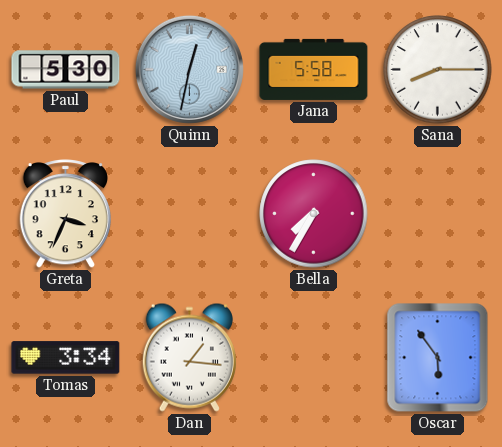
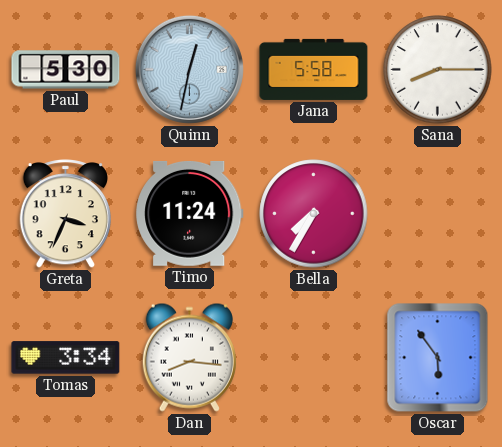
Timo: none -> 11:24 (190, 213)
Dan: 1:16 -> 8:16 (189, 357)
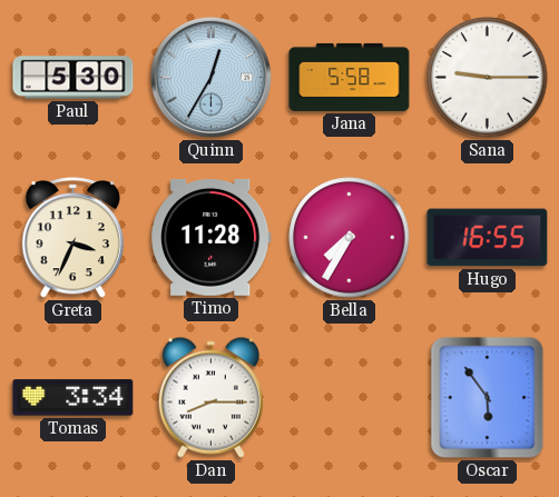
Quinn: 12:32 -> 12:35 (210, 77)
Sana: 8:15 -> 9:15 (488, 78)
Timo: 11:24 -> 11:28 (212, 237)
Hugo: none -> 16:55 (488, 238)
Dan: 8:16 -> 8:15 (210, 397)
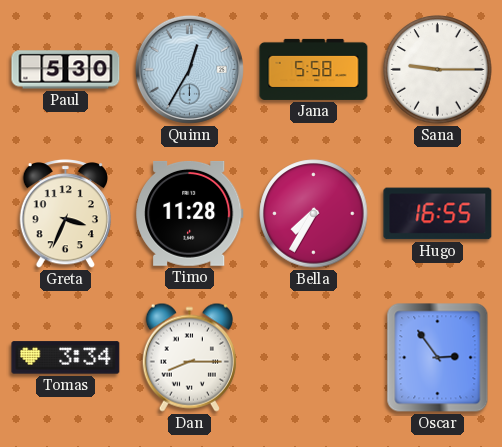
Oscar: 5:54 -> 2:54 (438, 358)
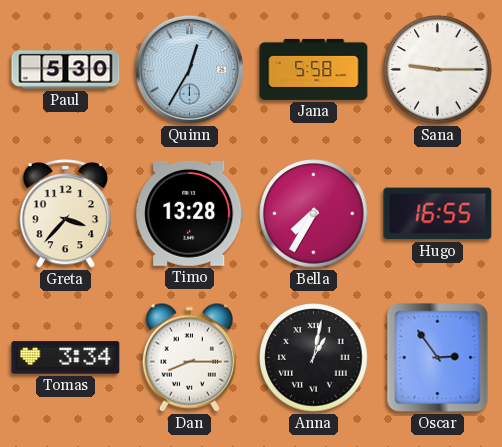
Greta: 3:34 -> 3:37 (65, 214)
Timo: 11:28 -> 13:28 (190, 213)
Anna: none -> 1:02 (314, 358)
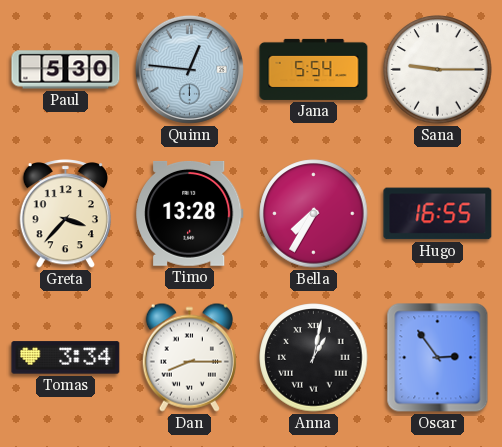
Quinn: 12:35 -> 12:46 (189, 69)
Jana: 5:58 -> 5:54 (314, 69)
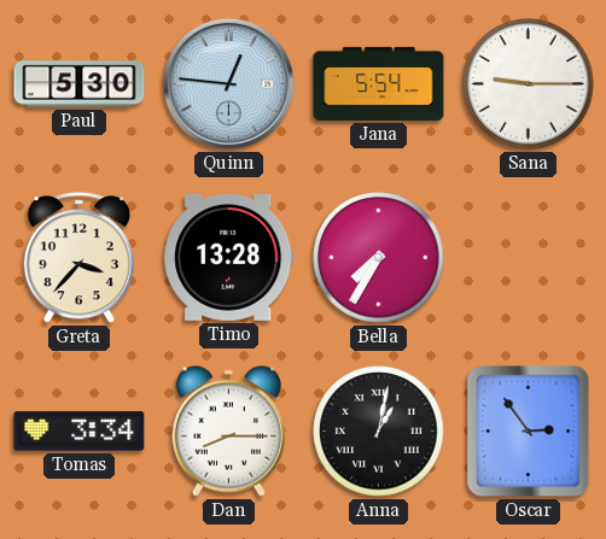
Hugo: 16:55 -> none (438, 214)
